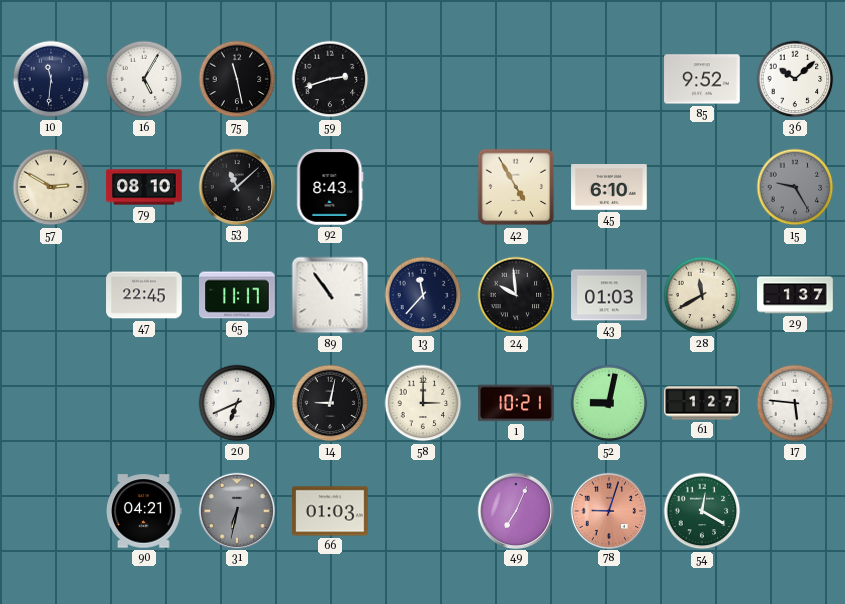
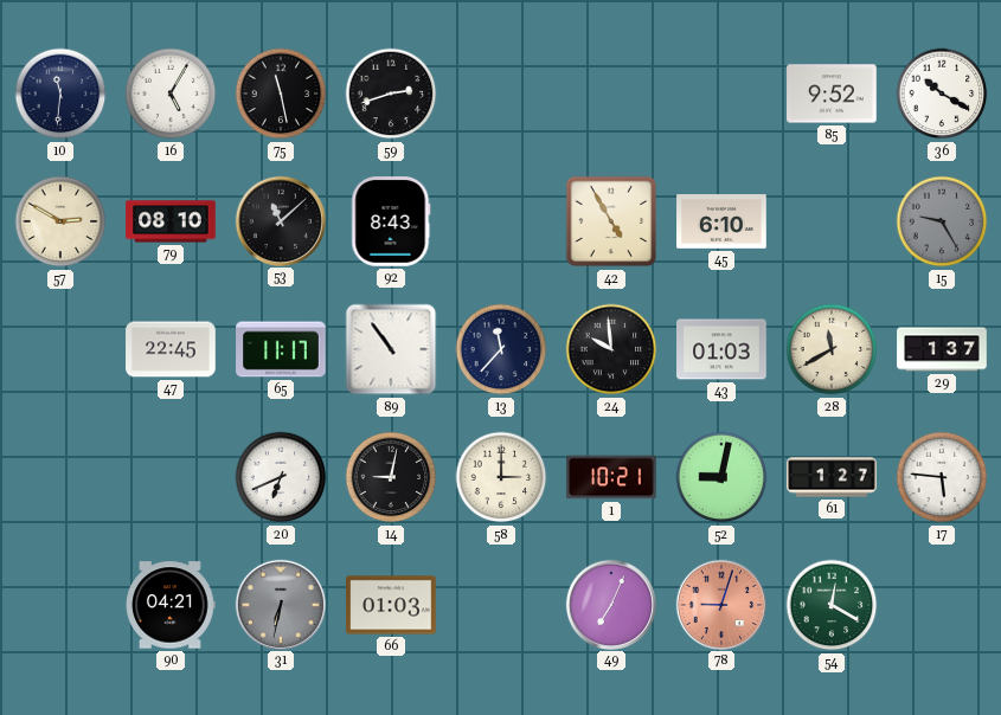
36: 10:08 -> 10:20 (942, 94)
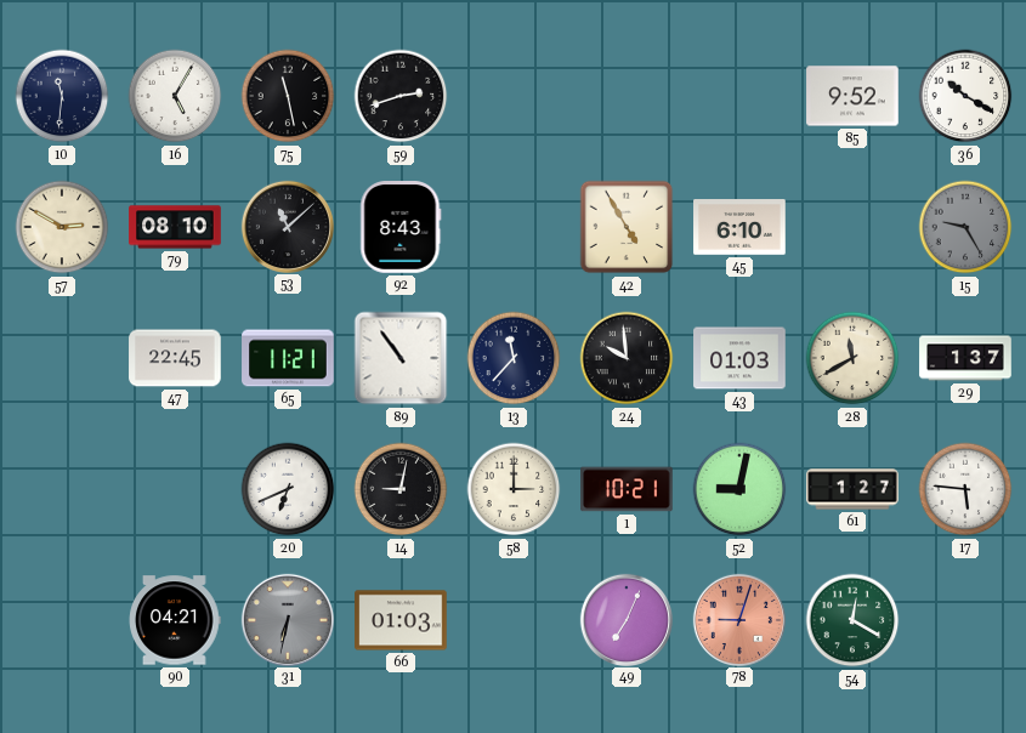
65: 11:17 -> 11:21 (288, 358)
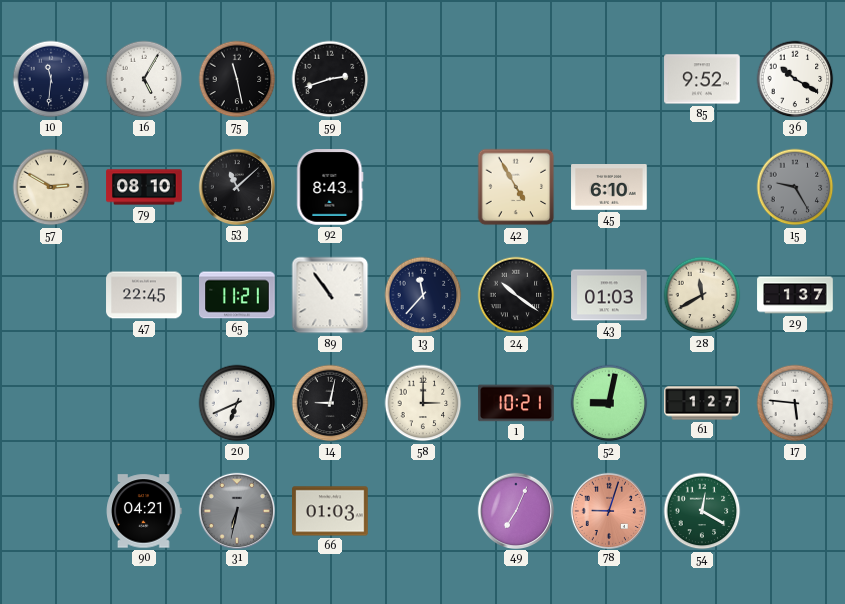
24: 9:59 -> 10:21 (516, 295)
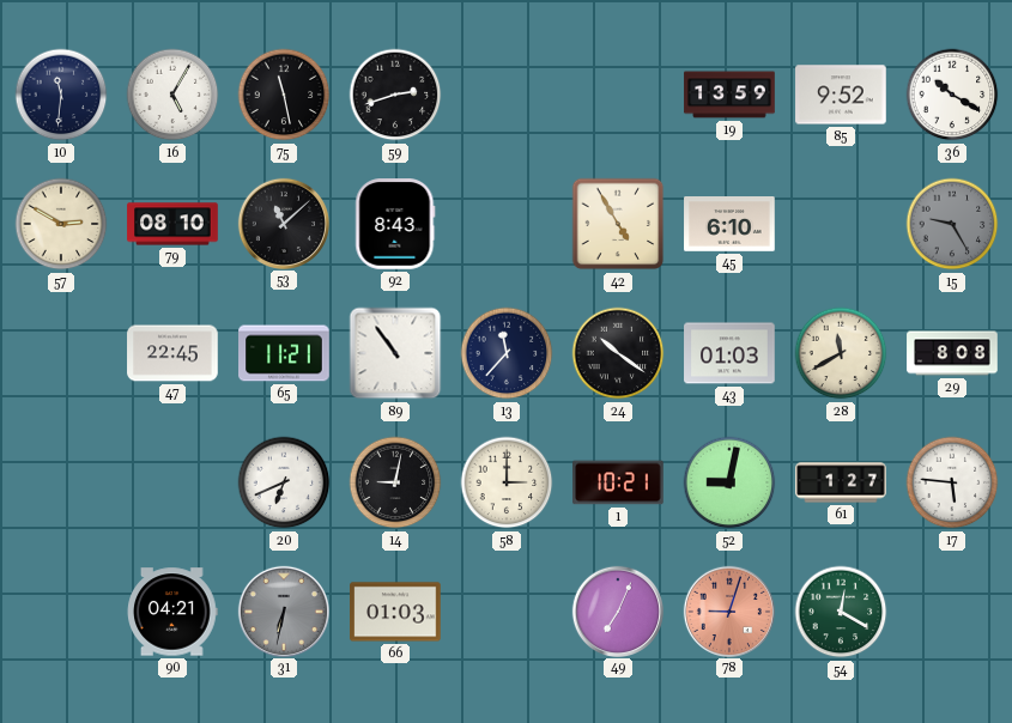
19: none -> 13:59 (729, 95)
29: 1:37 -> 8:08 (952, 353)
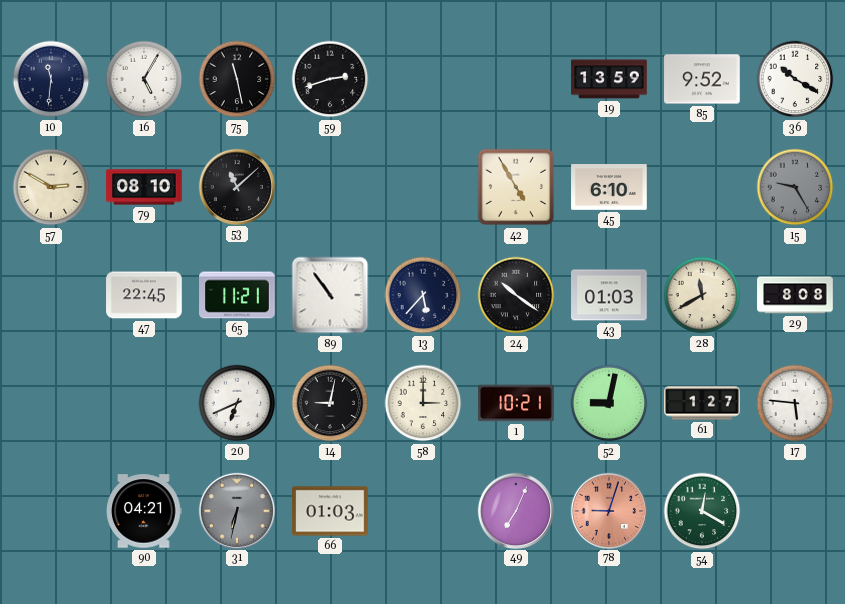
92: 8:43 -> none (395, 224)
13: 11:37 -> 5:37 (423, 295)
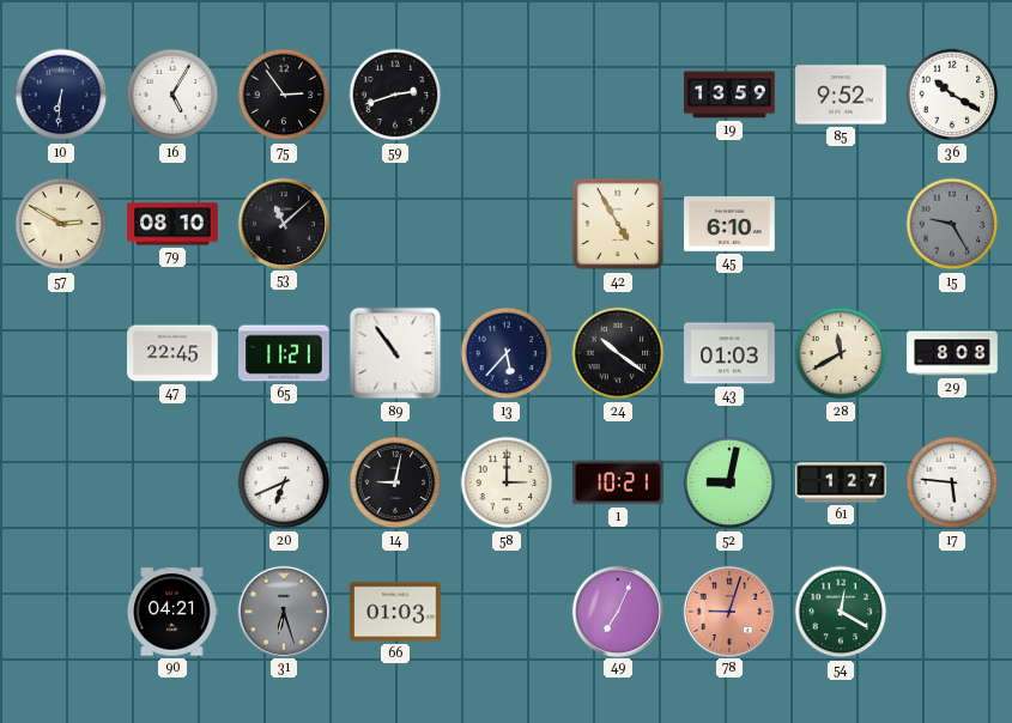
10: 11:31 -> 6:31 (61, 95)
75: 11:28 -> 2:54 (284, 95)
31: 6:32 -> 6:27 (283, 610)
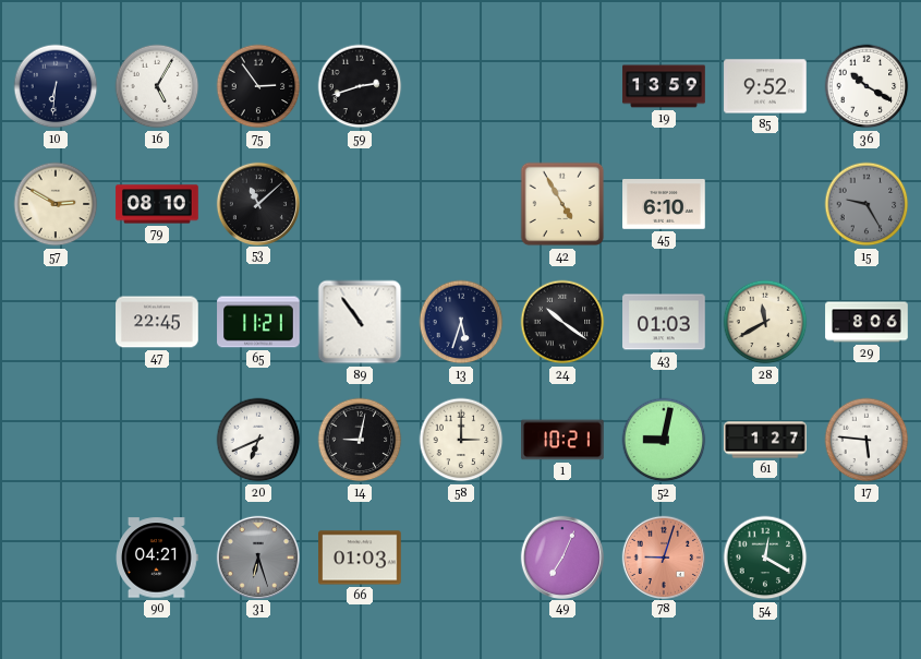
13: 5:37 -> 5:33 (461, 322)
29: 8:08 -> 8:06 (867, 322)
